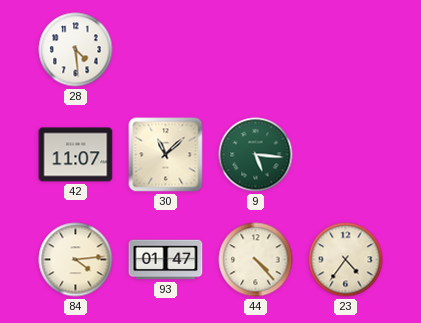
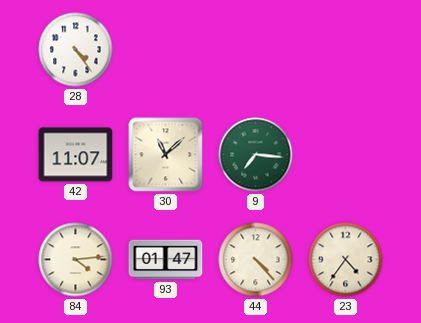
28: 4:29 -> 4:24 (76, 50)
9: 5:16 -> 7:16 (256, 155)
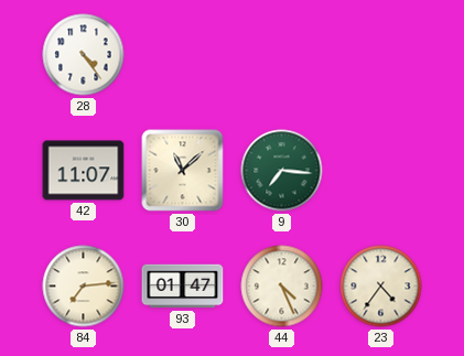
84: 4:14 -> 7:14 (84, 287)
44: 4:23 -> 4:26 (282, 287)
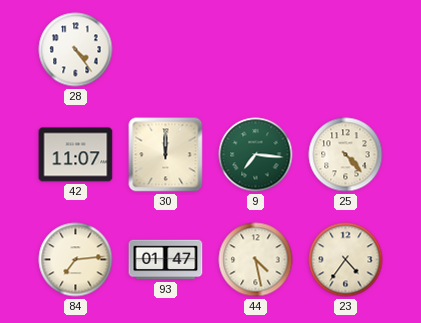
30: 11:08 -> 12:00 (166, 155)
25: none -> 4:23 (346, 155)
44: 4:26 -> 4:28 (256, 260)
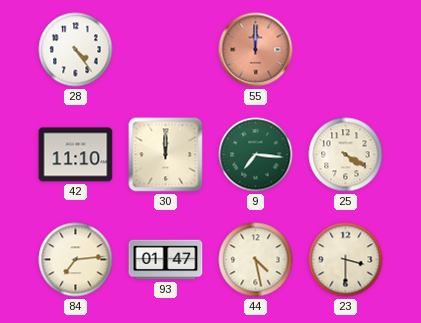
55: none -> 12:00 (256, 50)
42: 11:07 -> 11:10 (76, 155)
25: 4:23 -> 4:20 (346, 155)
23: 4:36 -> 3:30 (346, 260)
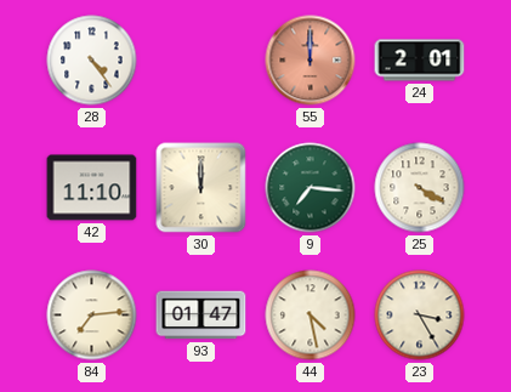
24: none -> 2:01 (420, 61)
23: 3:30 -> 3:25 (420, 316)
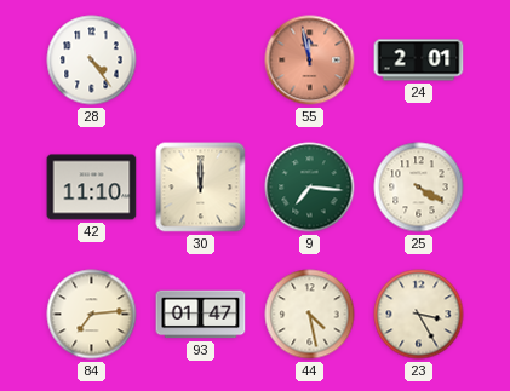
55: 12:00 -> 11:58 (310, 61)
